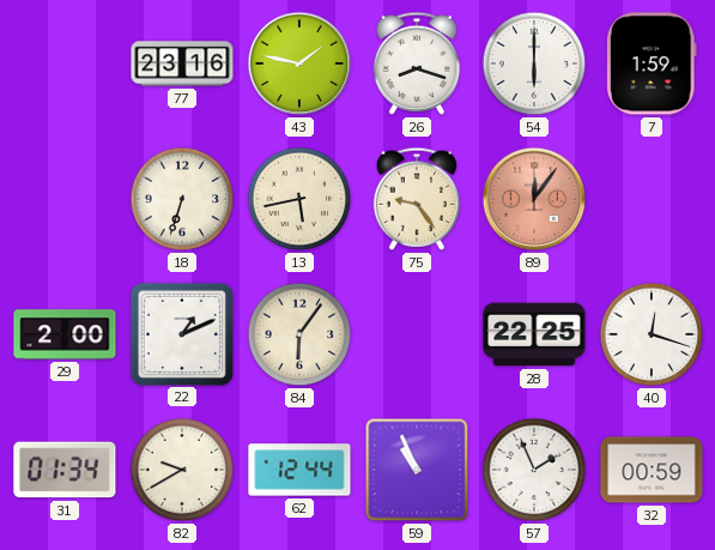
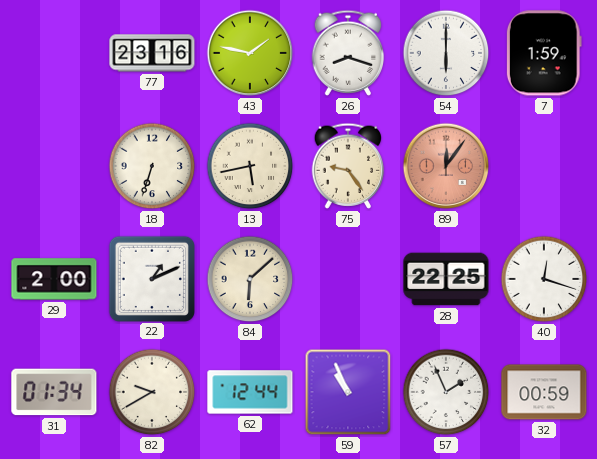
84: 6:06 -> 6:08 (250, 279)
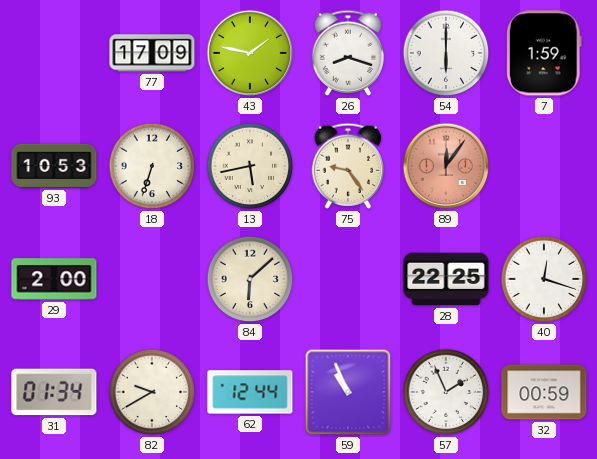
77: 23:16 -> 17:09 (152, 53)
93: none -> 10:53 (54, 166)
22: 1:11 -> none (151, 278)
